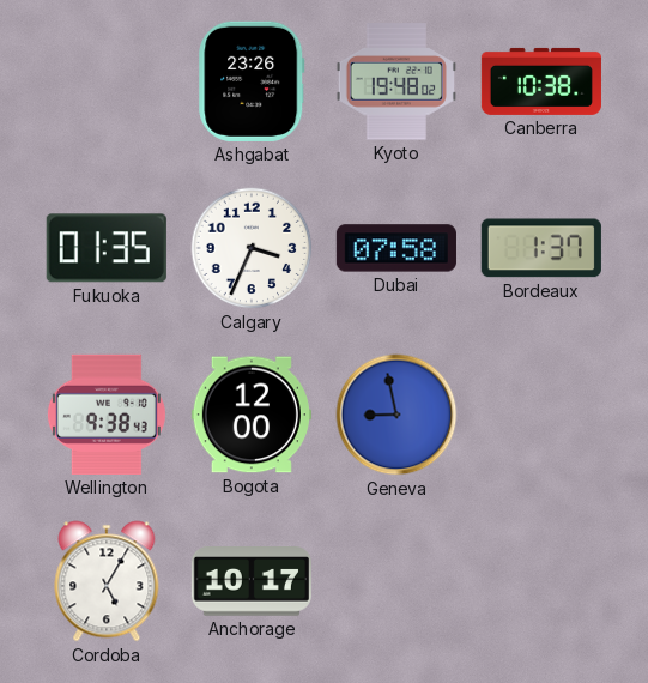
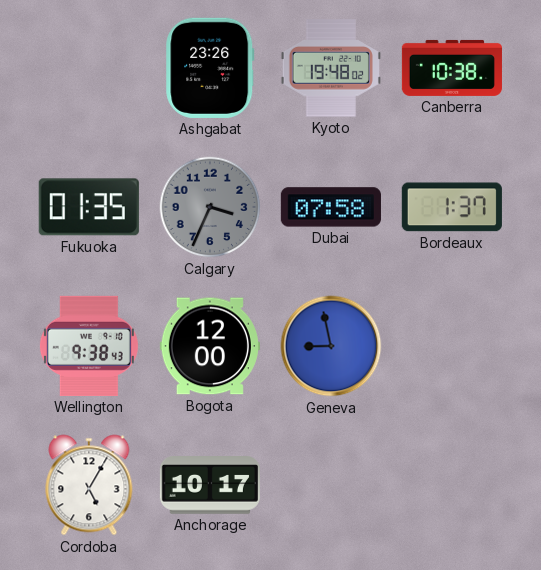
Calgary dial: white -> grey (210, 207)
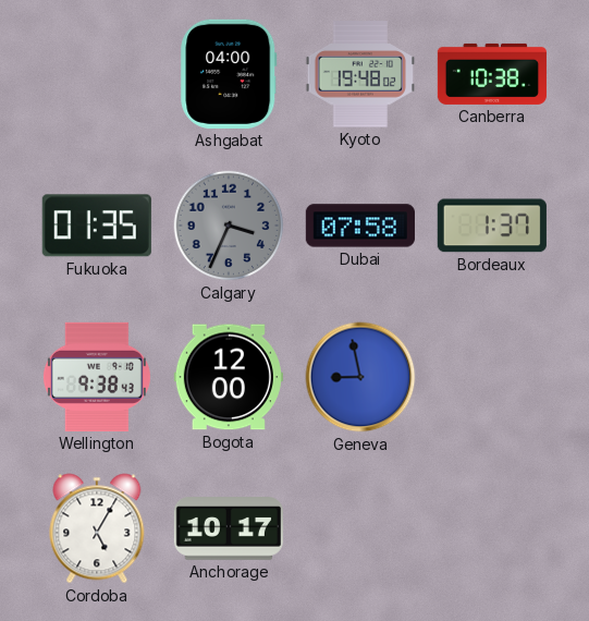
Ashgabat: 23:26 -> 04:00 (229, 74)
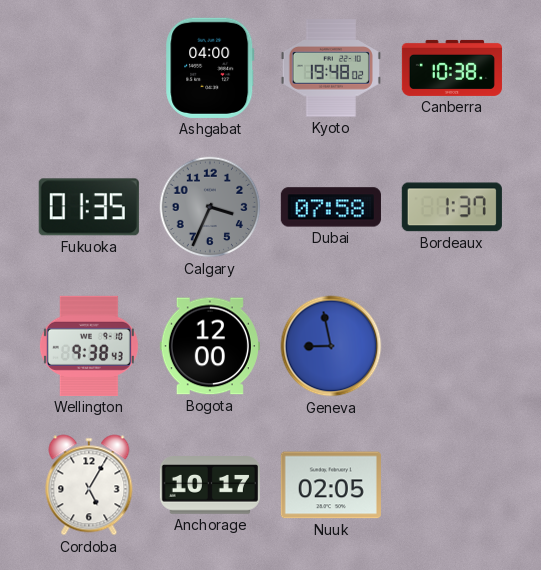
Nuuk: none -> 02:05 (331, 485)
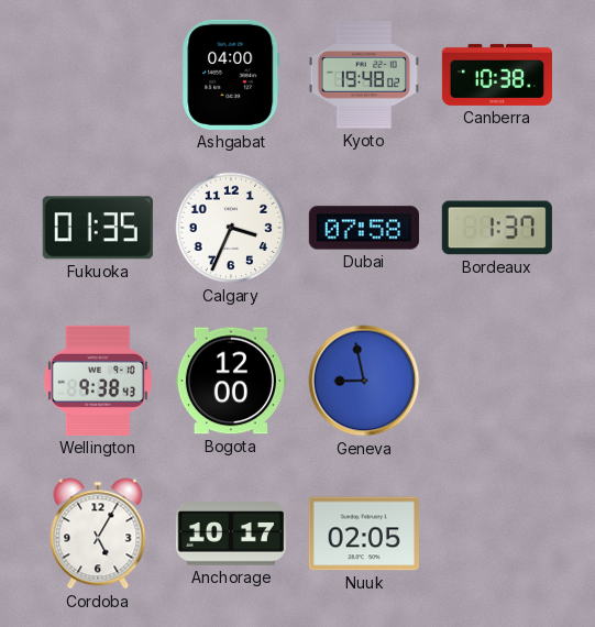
Calgary dial: grey -> white (231, 228)
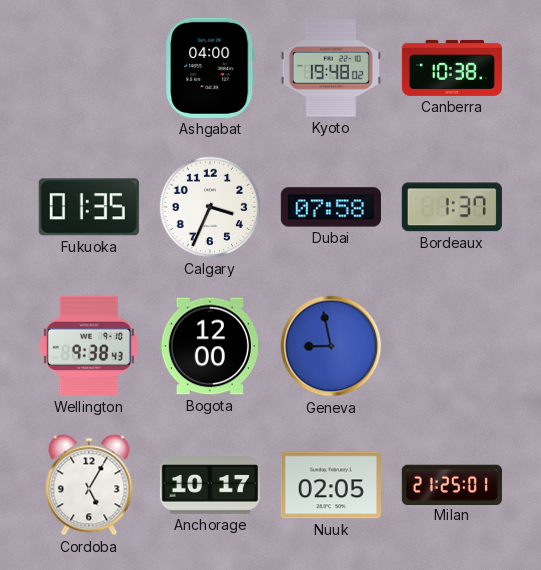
Milan: none -> 21:25 (452, 484)
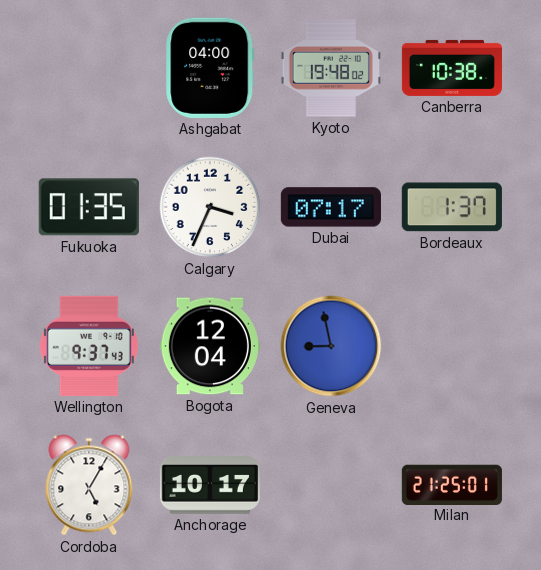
Dubai: 07:58 -> 07:17 (331, 207)
Wellington: 9:38 -> 9:37 (89, 346)
Bogota: 12:00 -> 12:04 (210, 346)
Nuuk: 02:05 -> none (331, 485)
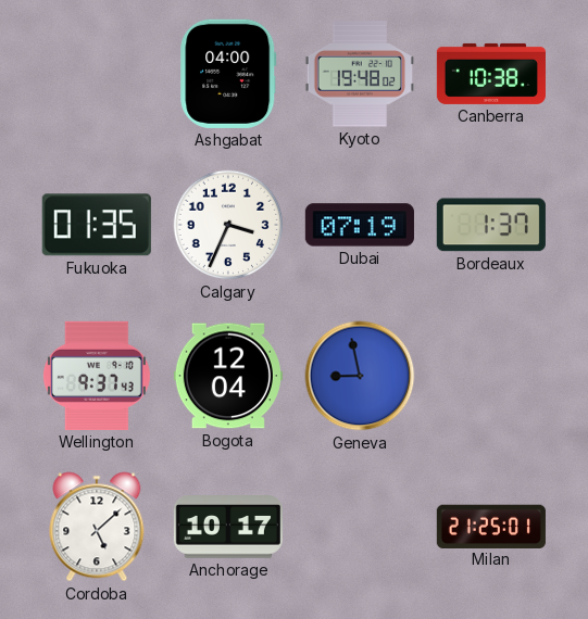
Dubai: 07:17 -> 07:19 (360, 225)
Cordoba: 5:05 -> 5:08 (97, 527)
